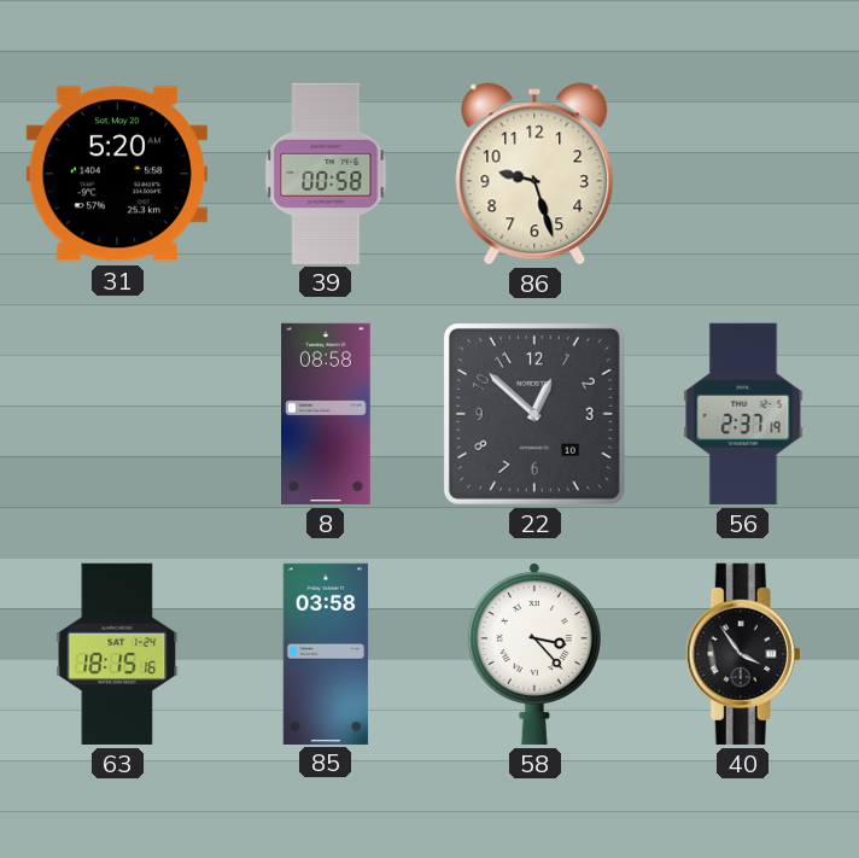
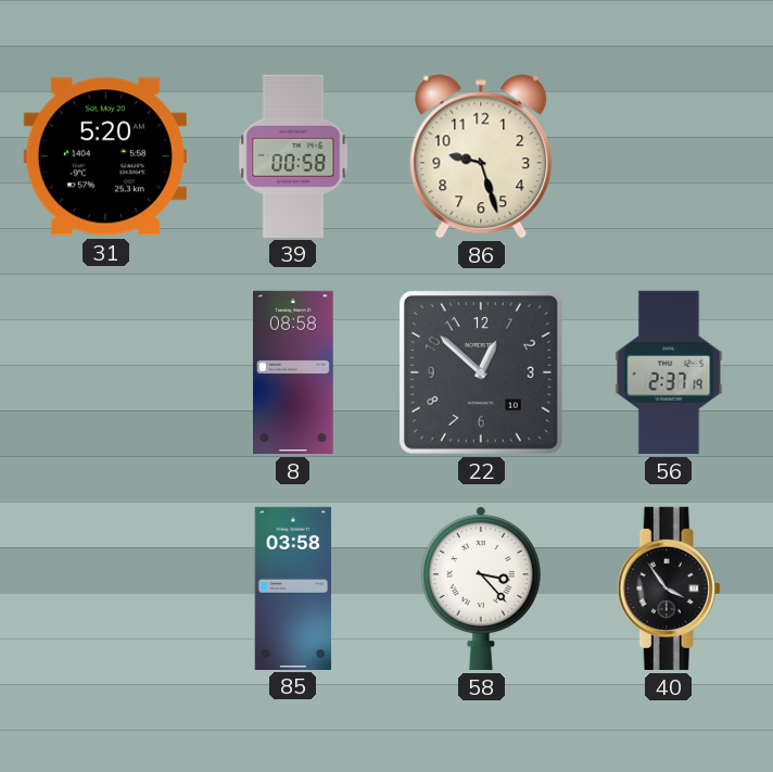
63: 18:15 -> none (117, 654)
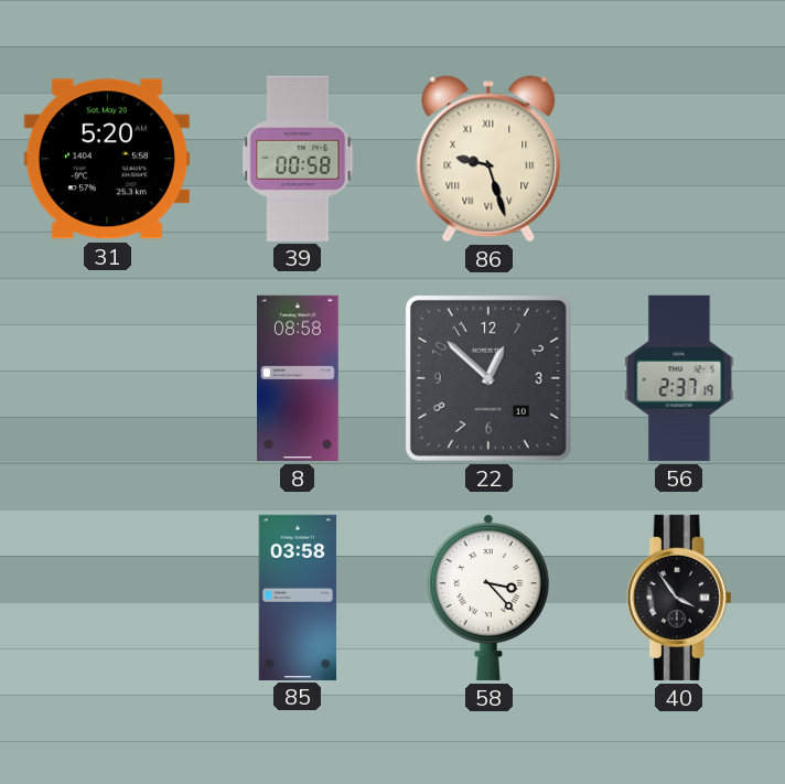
86 numerals: Arabic -> Roman (488, 159)
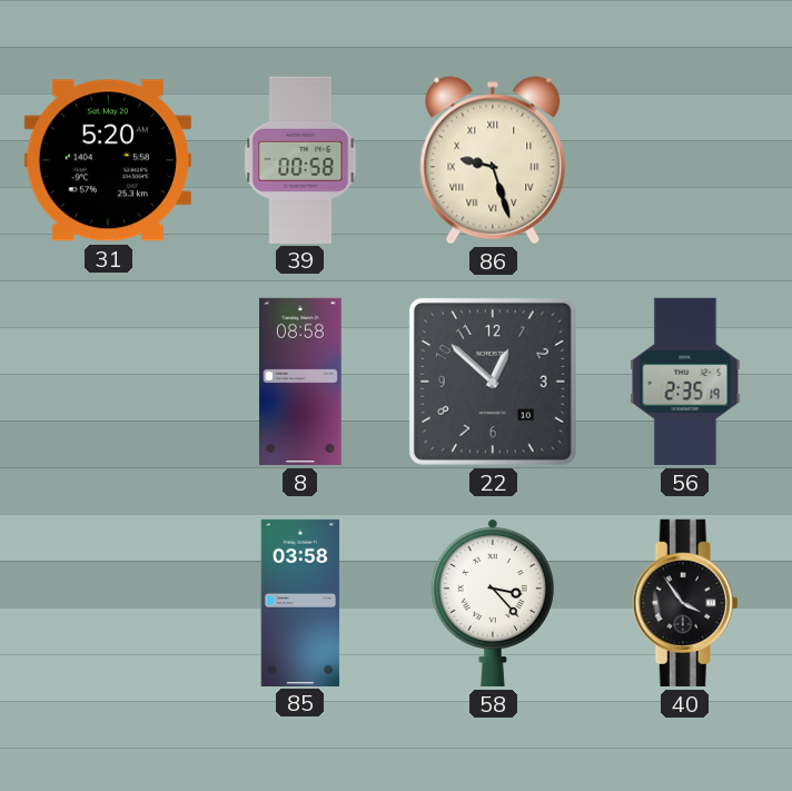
56: 2:37 -> 2:35 (685, 382)
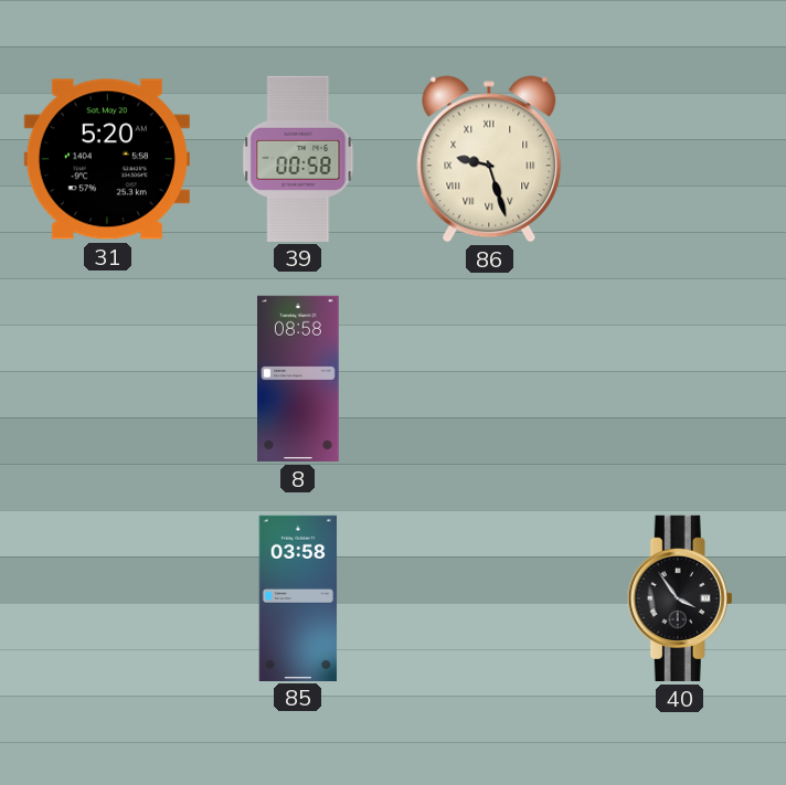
22: 12:52 -> none (493, 382)
56: 2:35 -> none (685, 382)
58: 3:23 -> none (493, 602)
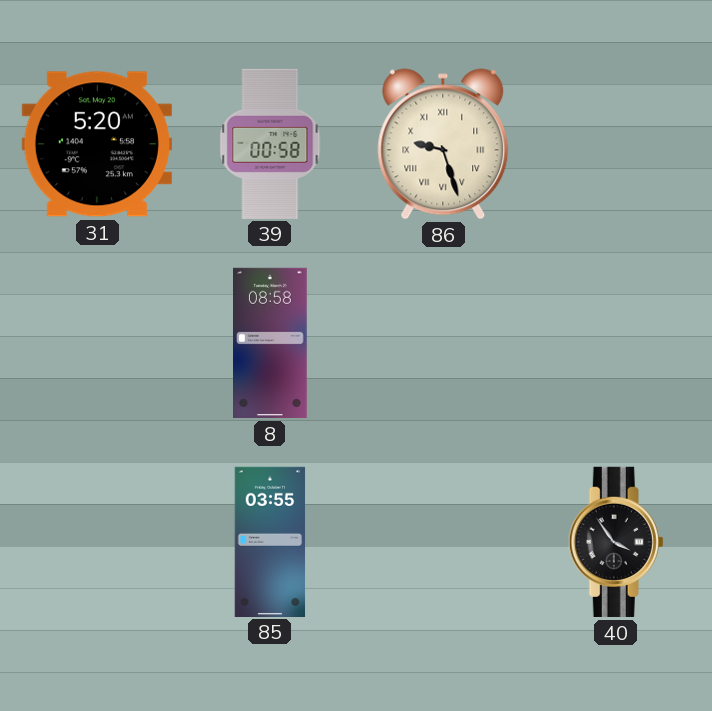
85: 03:58 -> 03:55 (270, 541)
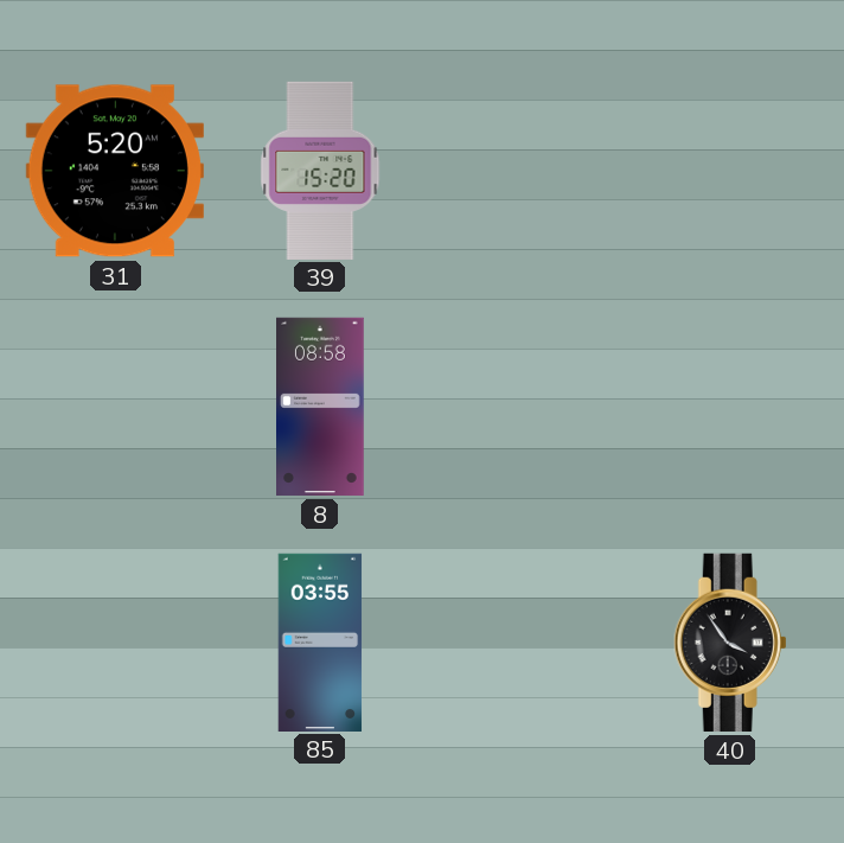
39: 00:58 -> 15:20 (320, 170)
86: 9:27 -> none (443, 144)
